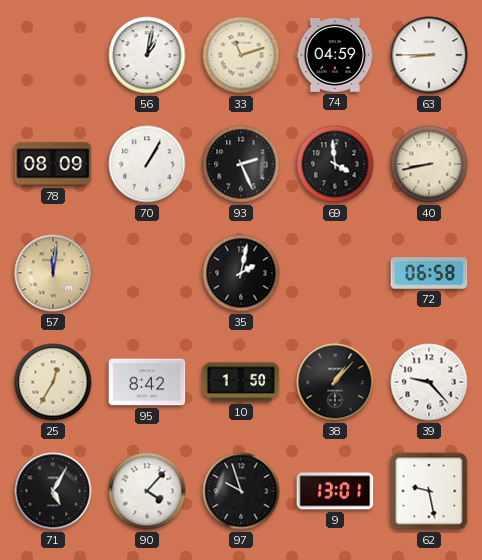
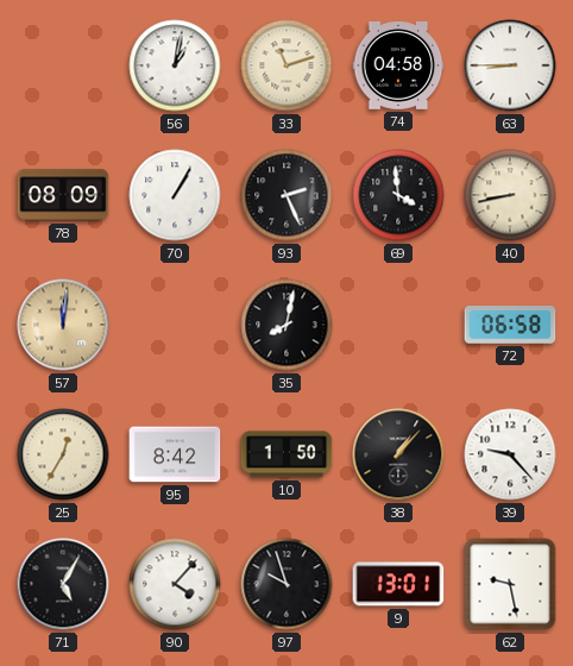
74: 04:59 -> 04:58 (398, 67)
35: 2:02 -> 8:02 (286, 325)
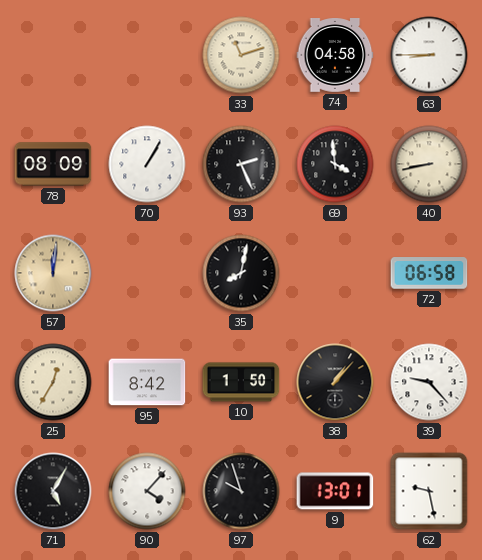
56: 1:02 -> none (175, 65)
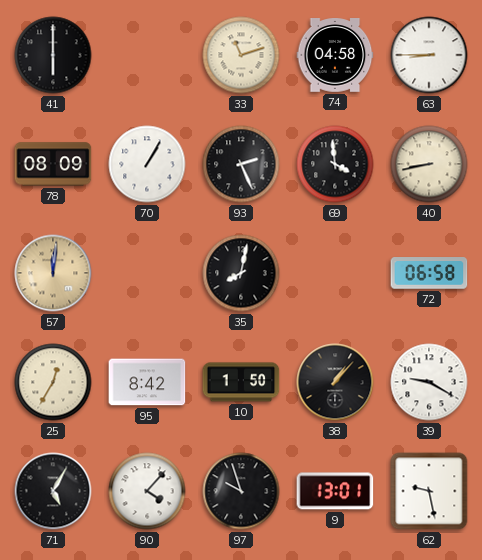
41: none -> 6:00 (53, 55)
39: 9:23 -> 9:20 (429, 382)
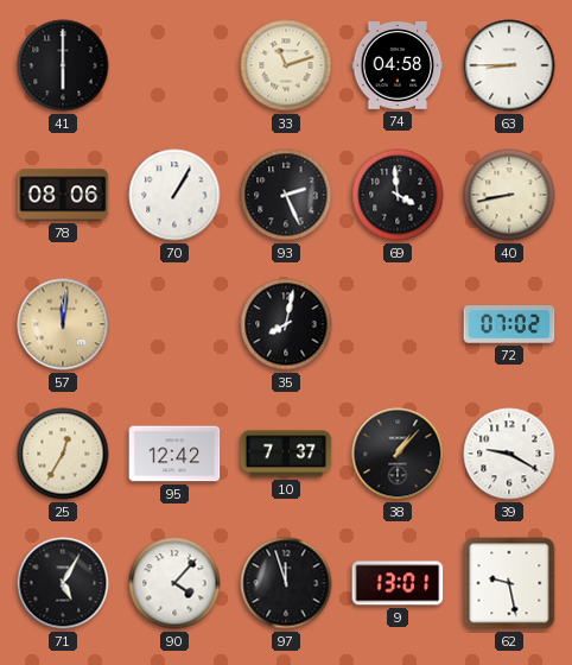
78: 08:09 -> 08:06 (63, 195)
72: 06:58 -> 07:02 (509, 324)
95: 8:42 -> 12:42 (174, 454)
10: 1:50 -> 7:37 (286, 454)
97: 9:57 -> 11:57 (286, 583)
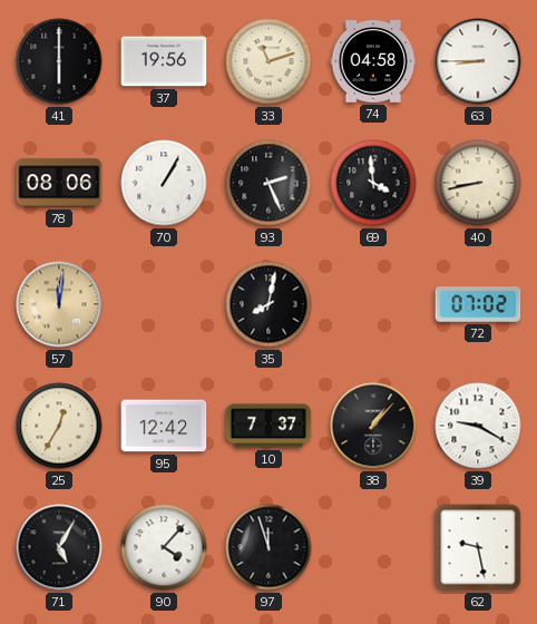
37: none -> 19:56 (164, 61)
9: 13:01 -> none (398, 583)
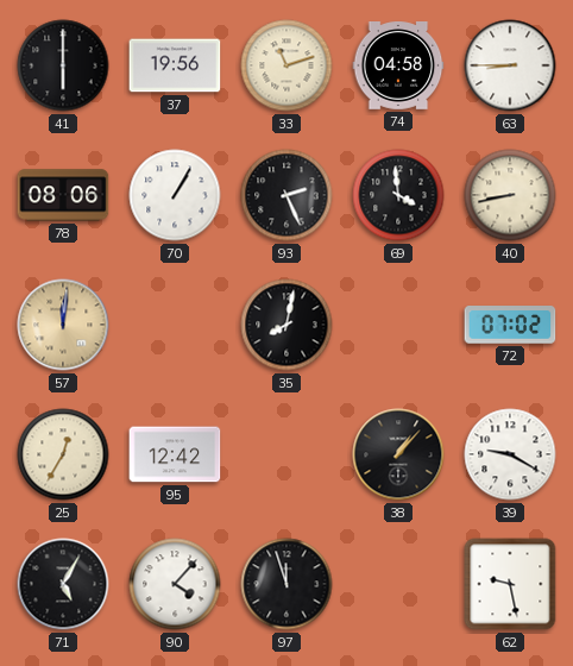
10: 7:37 -> none (268, 426)
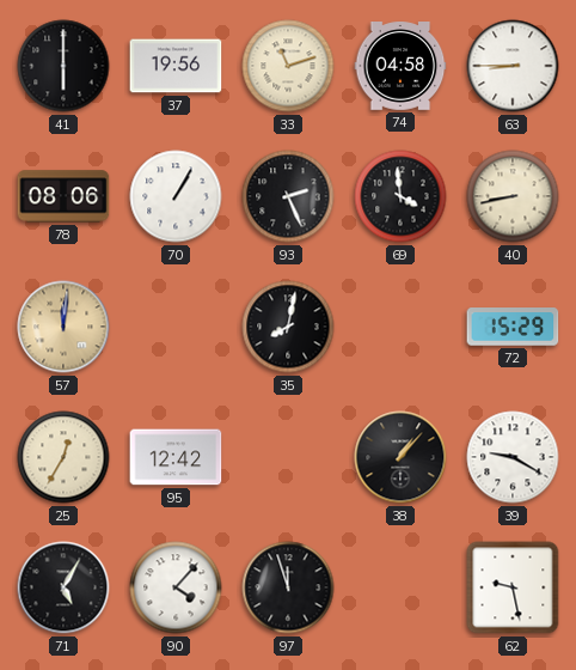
72: 07:02 -> 15:29 (513, 327)
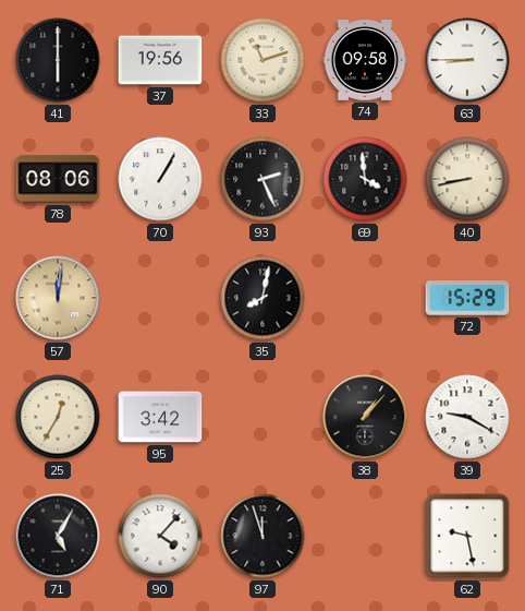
74: 04:58 -> 09:58 (365, 61)
95: 12:42 -> 3:42 (160, 417)
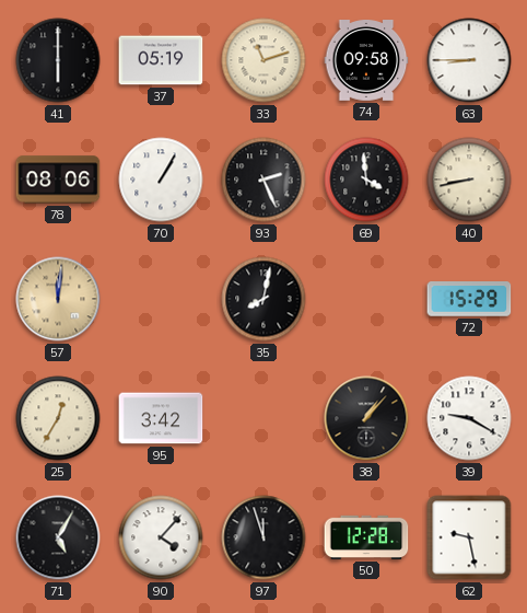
37: 19:56 -> 05:19 (161, 60)
50: none -> 12:28 (366, 537)
